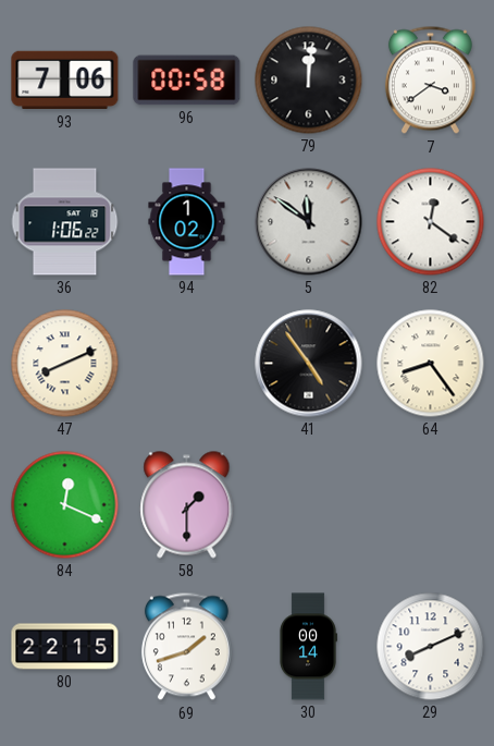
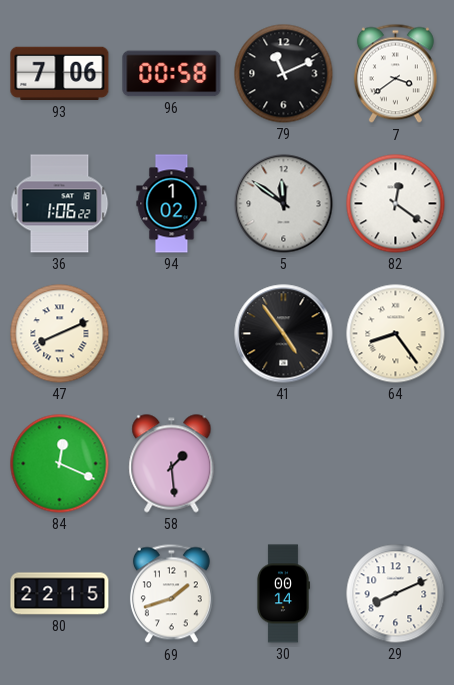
79: 12:01 -> 11:11 (284, 74)
58: 1:30 -> 1:29 (172, 464)
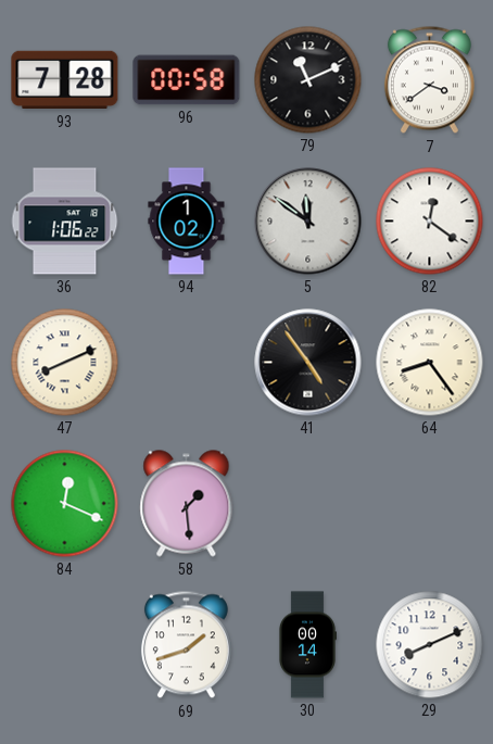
93: 7:06 -> 7:28 (65, 80)
80: 22:15 -> none (60, 594)
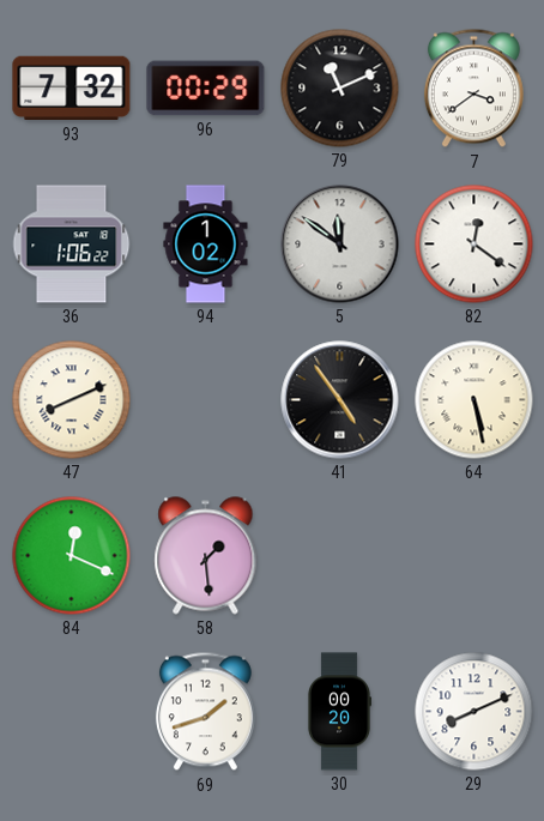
93: 7:28 -> 7:32 (72, 89)
96: 00:58 -> 00:29 (206, 89)
64: 8:24 -> 5:28 (475, 400)
30: 00:14 -> 00:20 (339, 712)
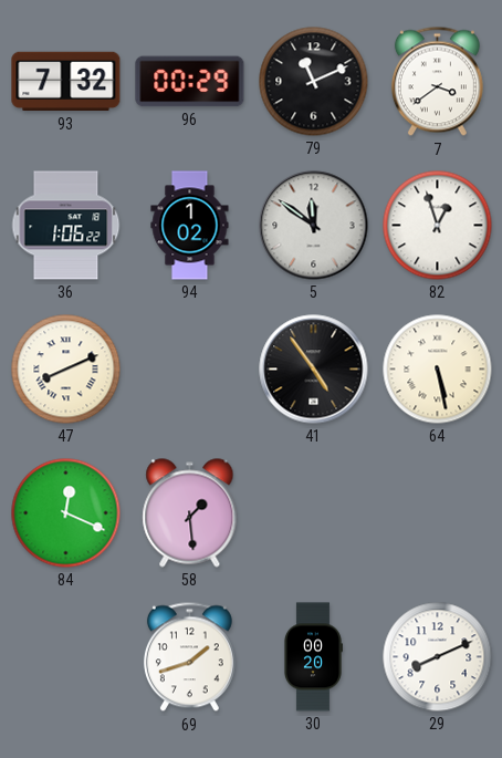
82: 12:21 -> 12:57 (438, 226)
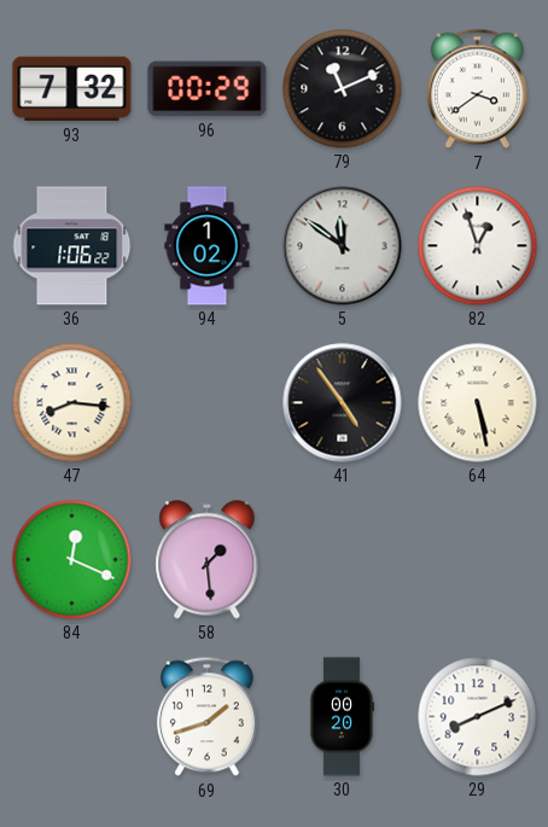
47: 8:11 -> 8:16 (72, 403)
